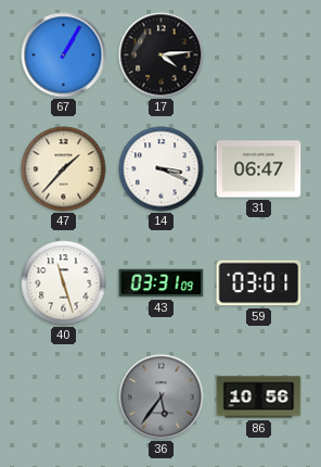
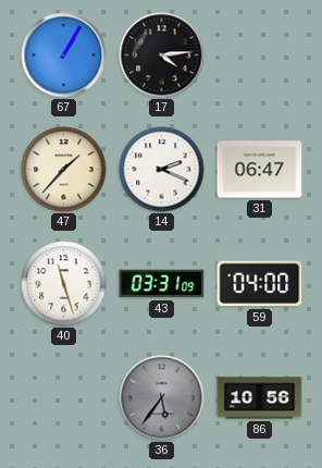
14: 3:19 -> 2:19 (162, 170)
59: 03:01 -> 04:00 (260, 284)
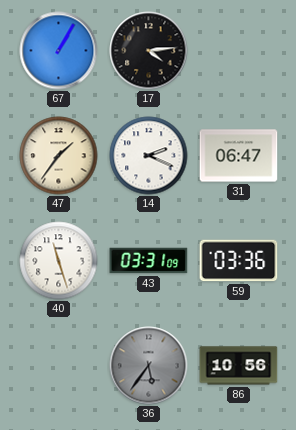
47: 1:37 -> 1:36 (59, 156)
59: 04:00 -> 03:36 (239, 261)
